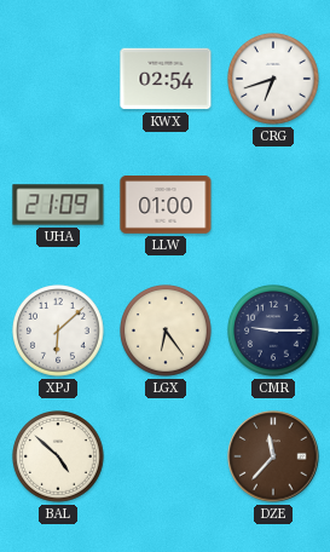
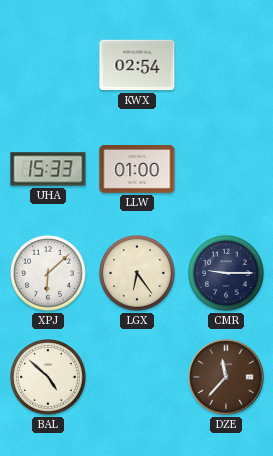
CRG: 6:42 -> none (274, 80)
UHA: 21:09 -> 15:33 (48, 169)
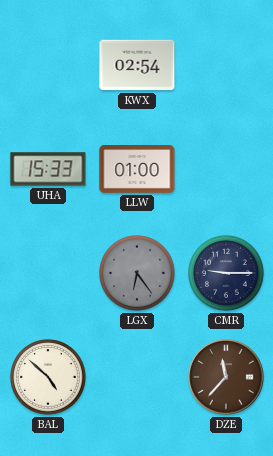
XPJ: 6:08 -> none (49, 274)
LGX dial: cream -> grey (138, 274)
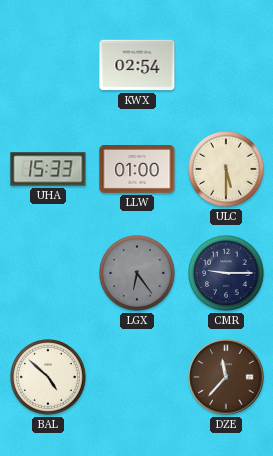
ULC: none -> 5:30 (227, 170)
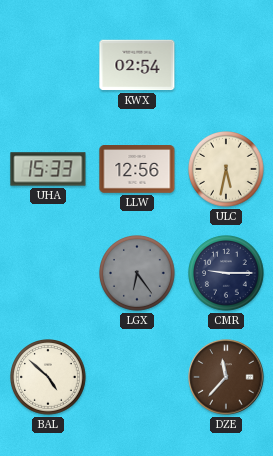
LLW: 01:00 -> 12:56 (137, 170)
ULC: 5:30 -> 5:32 (227, 170)
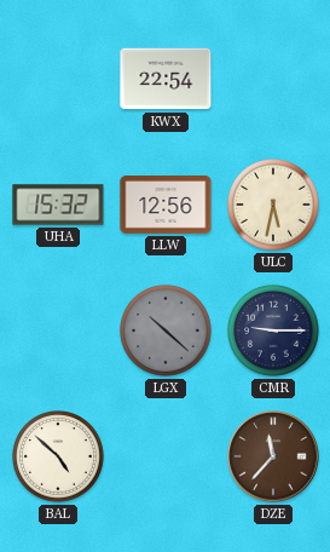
KWX: 02:54 -> 22:54 (166, 79)
UHA: 15:33 -> 15:32 (58, 205)
LGX: 6:24 -> 10:22 (167, 332)
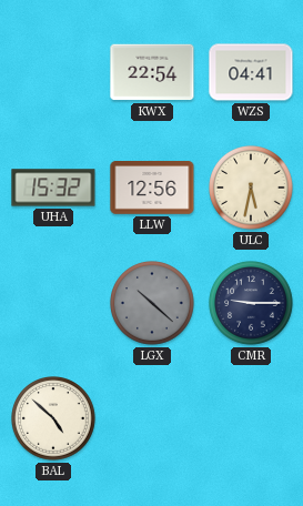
WZS: none -> 04:41 (251, 72)
DZE: 11:37 -> none (273, 456)
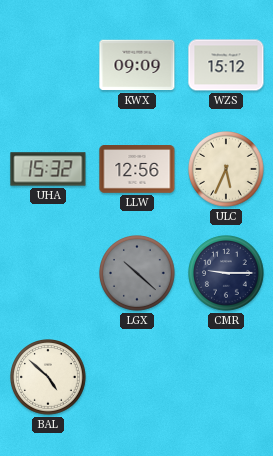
KWX: 22:54 -> 09:09 (137, 65)
WZS: 04:41 -> 15:12 (226, 65)
ULC: 5:32 -> 5:34 (227, 170)
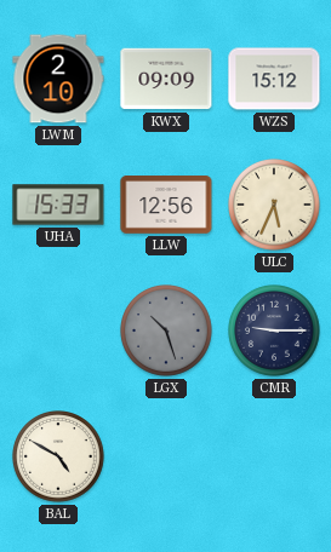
LWM: none -> 2:10 (58, 79)
UHA: 15:32 -> 15:33 (58, 205)
LGX: 10:22 -> 10:27 (167, 332)
BAL: 4:52 -> 4:50 (59, 458)
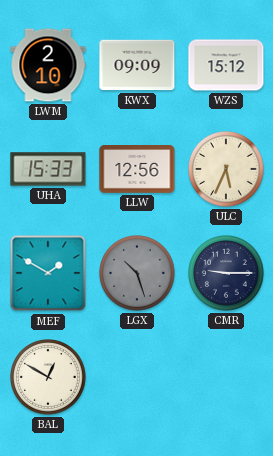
MEF: none -> 1:50 (48, 273)
BAL: 4:50 -> 12:50 (49, 378)
